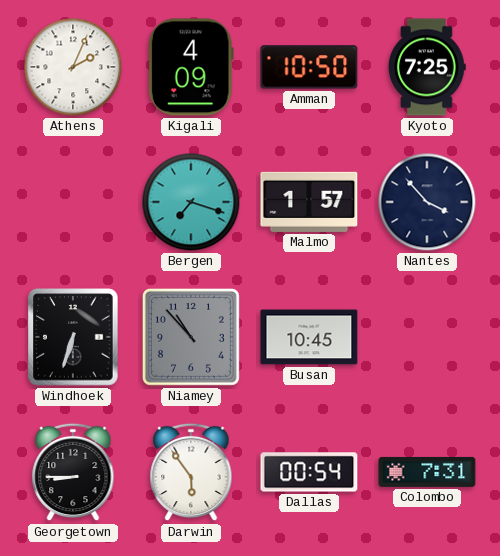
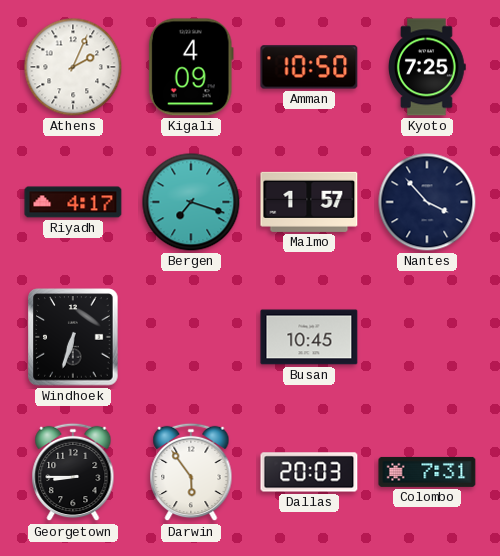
Riyadh: none -> 4:17 (73, 202)
Niamey: 10:53 -> none (191, 337)
Dallas: 00:54 -> 20:03 (309, 472)
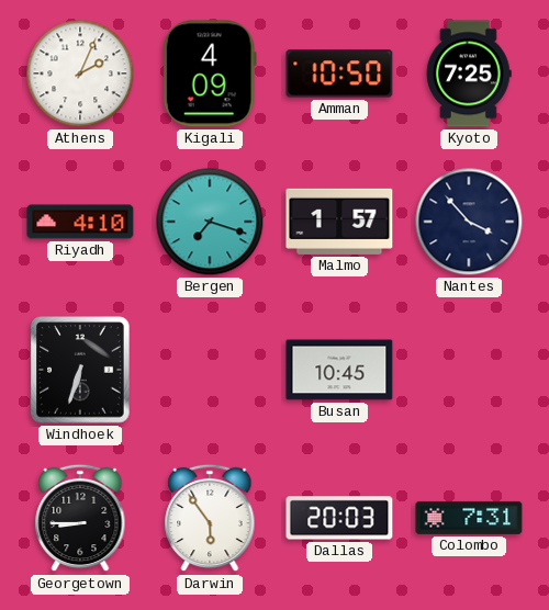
Riyadh: 4:17 -> 4:10 (80, 222)
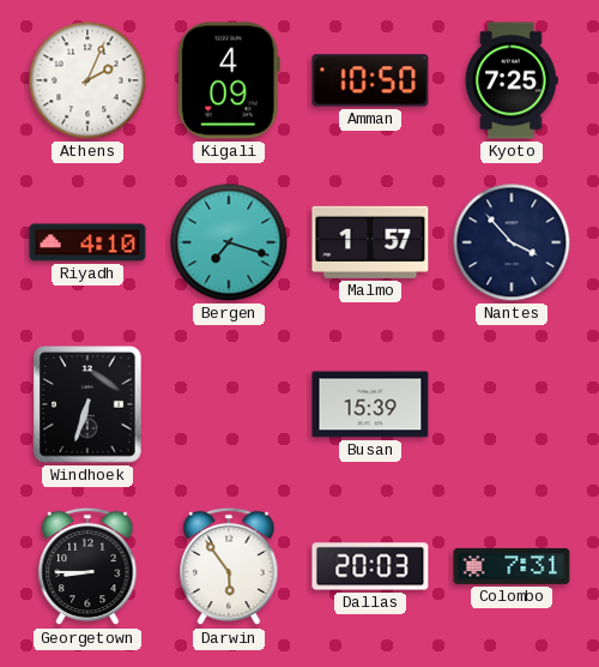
Busan: 10:45 -> 15:39 (370, 404)
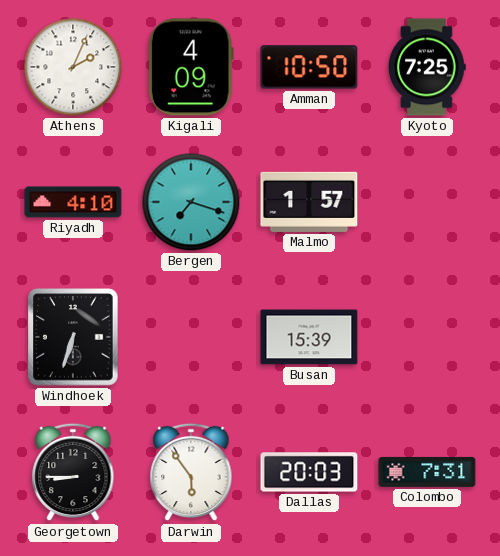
Nantes: 3:53 -> none (512, 242)
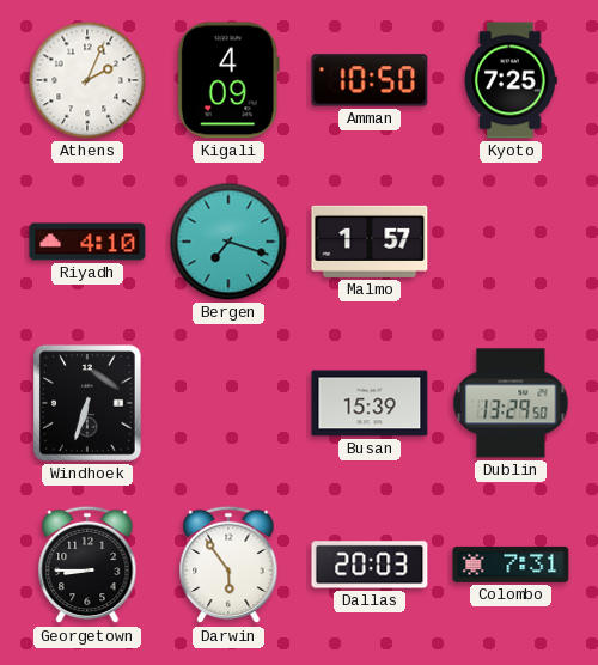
Dublin: none -> 13:29 (511, 403)
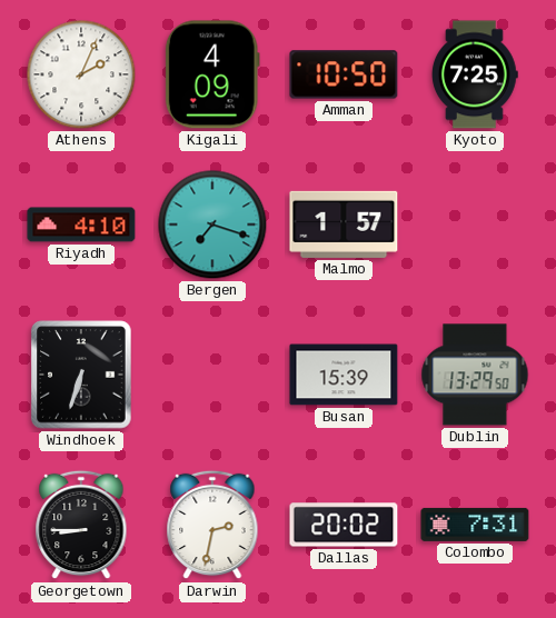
Darwin: 5:54 -> 2:32 (212, 525)
Dallas: 20:03 -> 20:02 (344, 525)
